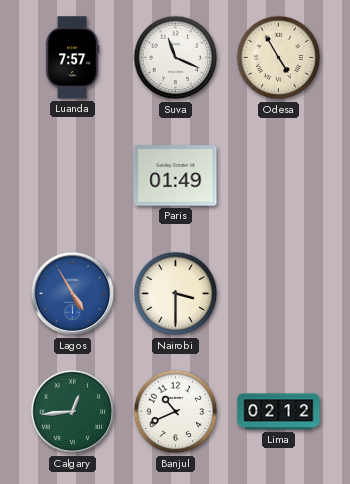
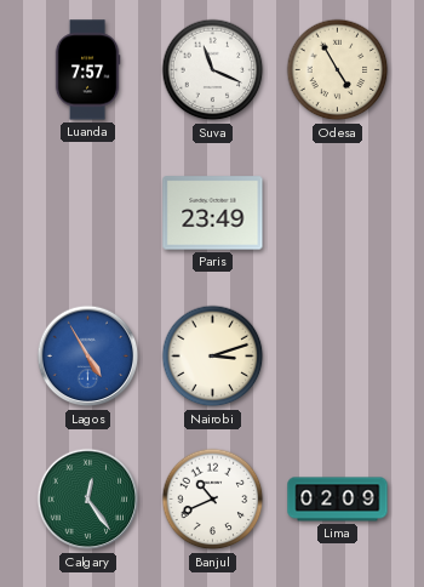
Paris: 01:49 -> 23:49 (213, 213)
Nairobi: 3:30 -> 3:12 (213, 357)
Calgary: 12:44 -> 12:24 (88, 500)
Lima: 02:12 -> 02:09 (338, 500)
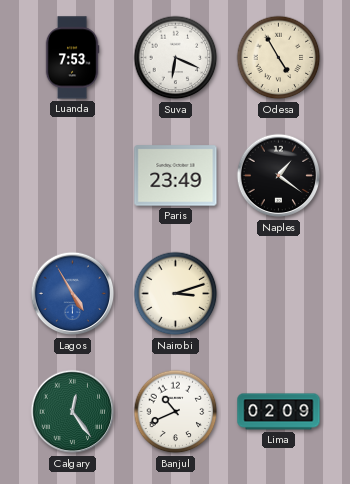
Luanda: 7:57 -> 7:53 (72, 58)
Suva: 11:19 -> 6:19 (176, 58)
Naples: none -> 1:21 (279, 176)
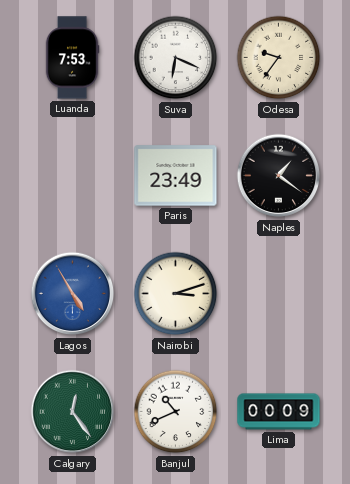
Odesa: 4:55 -> 9:36 (279, 58)
Lima: 02:09 -> 00:09 (279, 412)
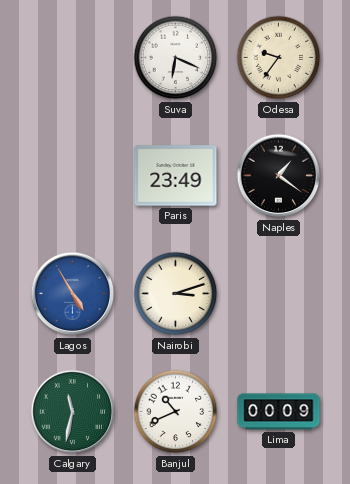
Luanda: 7:53 -> none (72, 58)
Calgary: 12:24 -> 11:32 (73, 412)
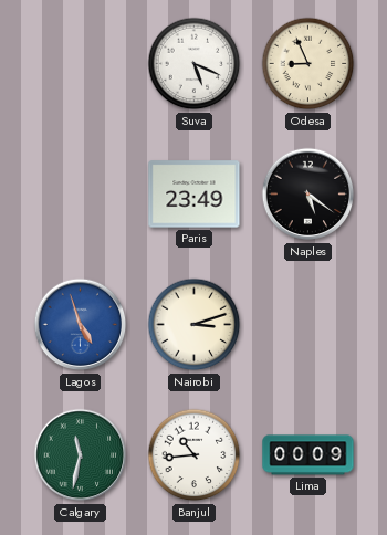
Suva: 6:19 -> 5:19 (195, 64)
Odesa: 9:36 -> 8:56 (308, 64)
Naples: 1:21 -> 5:21 (308, 195)
Lagos: 4:55 -> 4:57 (81, 325)
Banjul: 10:41 -> 10:44 (195, 455)
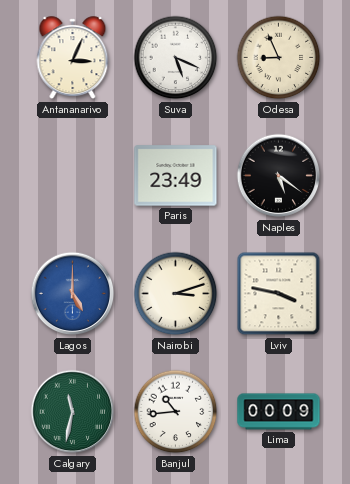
Antananarivo: none -> 3:04 (73, 58)
Lagos: 4:57 -> 5:00 (73, 294)
Lviv: none -> 3:47 (279, 294)
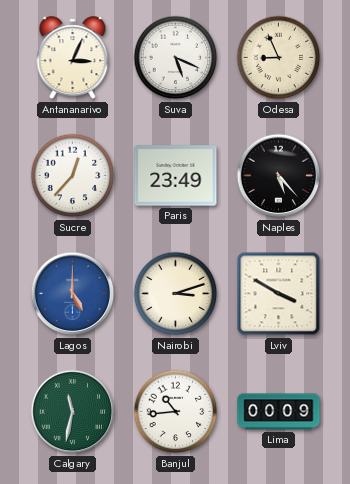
Sucre: none -> 12:37 (73, 176)
Naples: 5:21 -> 5:23 (279, 176)
Lviv: 3:47 -> 3:50 (279, 294)
